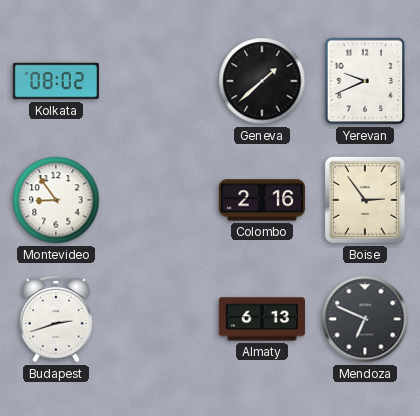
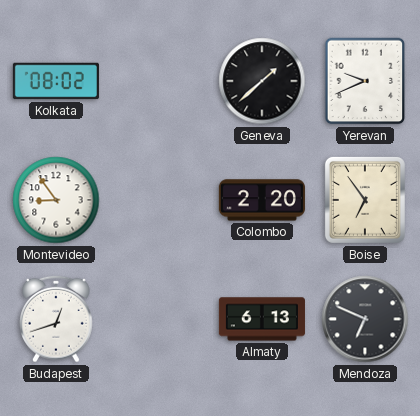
Colombo: 2:16 -> 2:20 (262, 200)
Boise: 2:54 -> 6:54 (365, 200)
Budapest: 2:42 -> 12:42 (57, 319)
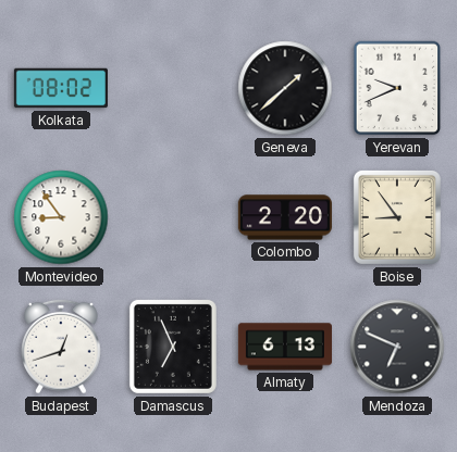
Boise: 6:54 -> 8:54 (397, 217)
Damascus: none -> 6:56 (173, 347)
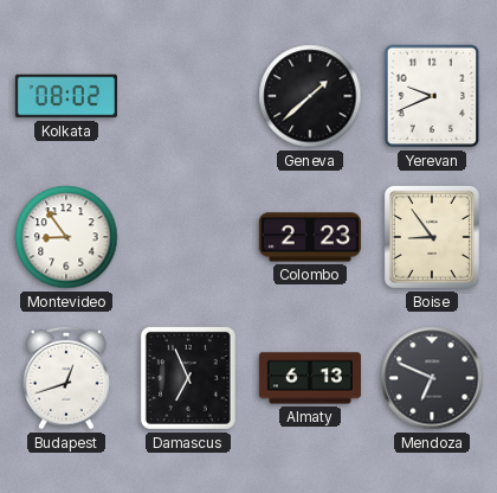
Colombo: 2:20 -> 2:23 (310, 237)
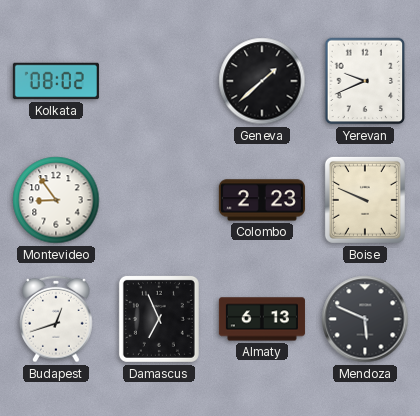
Boise: 8:54 -> 9:49 (365, 200)
Mendoza: 6:49 -> 5:49 (365, 319)
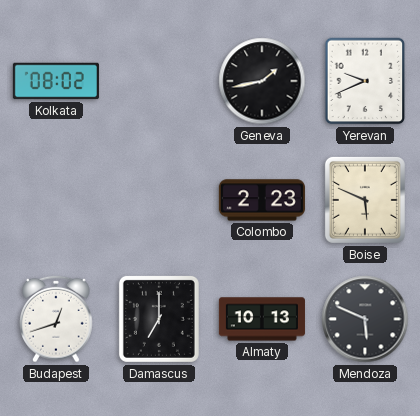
Geneva: 1:38 -> 1:43 (262, 81)
Montevideo: 8:54 -> none (56, 200)
Boise: 9:49 -> 5:49 (365, 200)
Damascus: 6:56 -> 7:00 (159, 319)
Almaty: 6:13 -> 10:13 (262, 319)
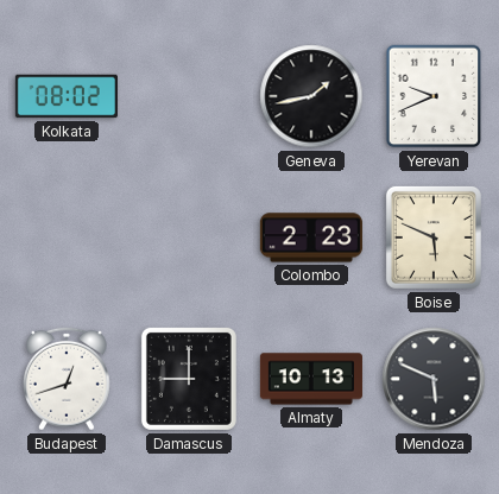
Damascus: 7:00 -> 9:00 (189, 379)
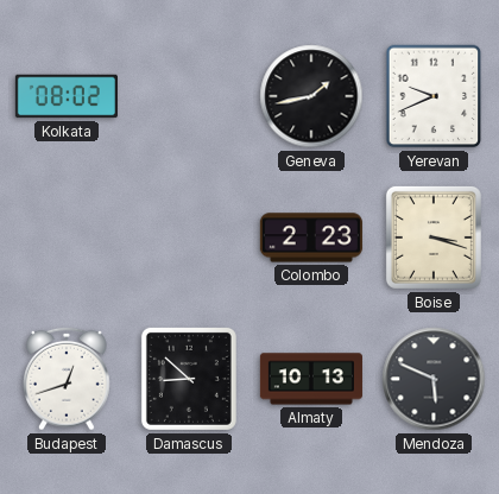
Boise: 5:49 -> 3:18 (434, 237)
Damascus: 9:00 -> 8:52 (189, 379)
